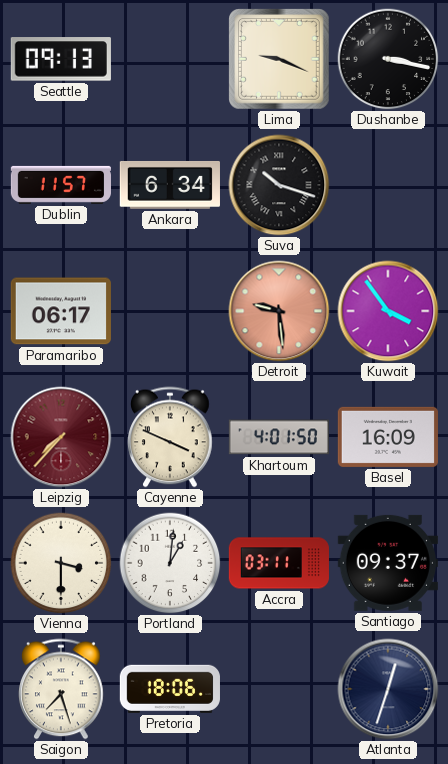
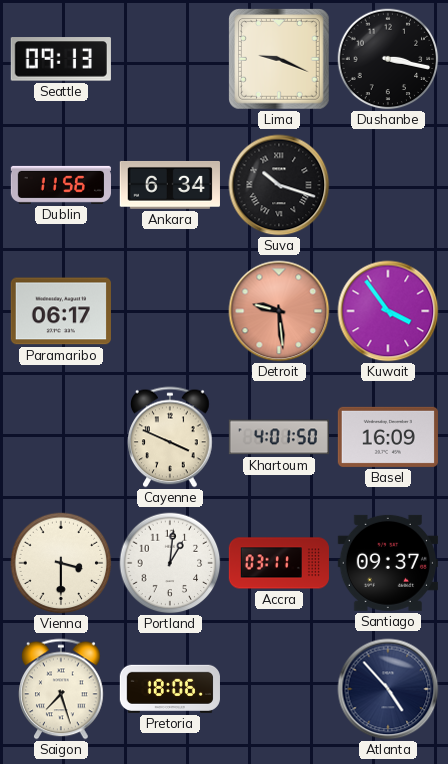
Dublin: 11:57 -> 11:56 (60, 185)
Leipzig: 7:37 -> none (61, 437)
Atlanta: 12:33 -> 4:53 (388, 689)
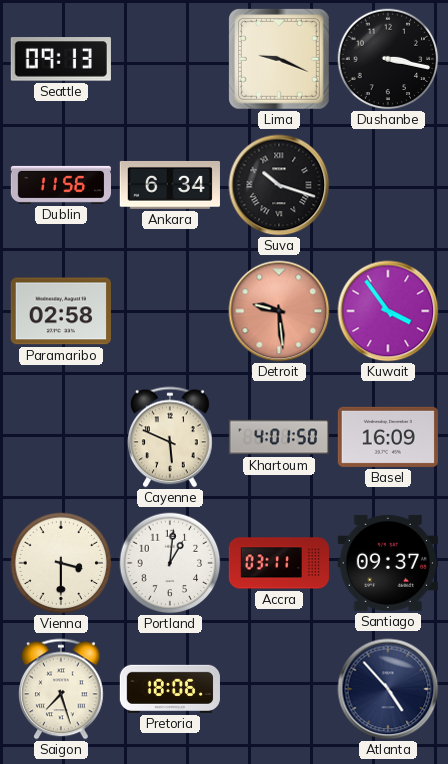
Paramaribo: 06:17 -> 02:58 (61, 311)
Cayenne: 3:49 -> 5:49 (170, 437)
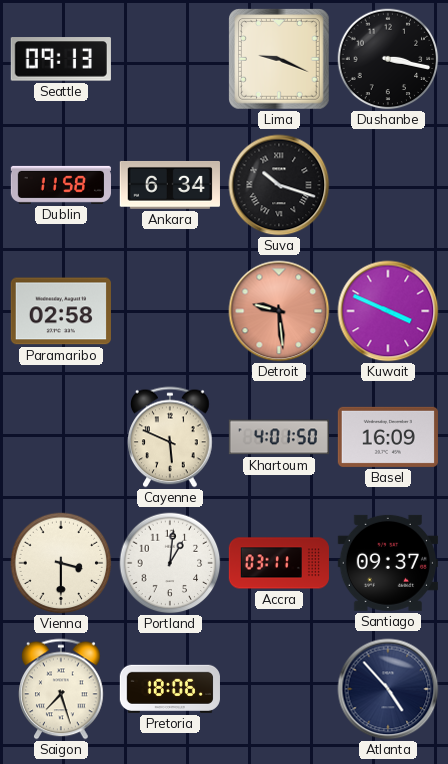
Dublin: 11:56 -> 11:58 (60, 185)
Kuwait: 3:54 -> 3:49 (388, 311)
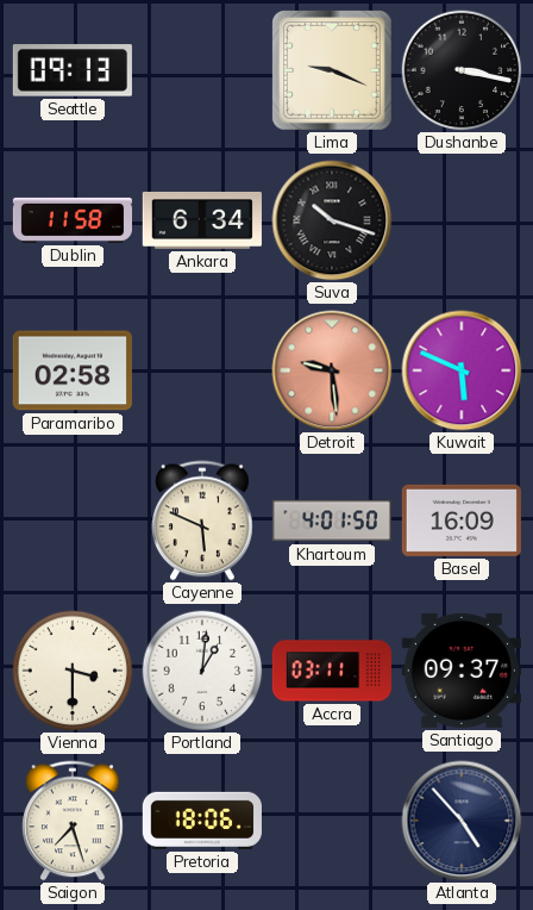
Kuwait: 3:49 -> 5:49 (462, 370)
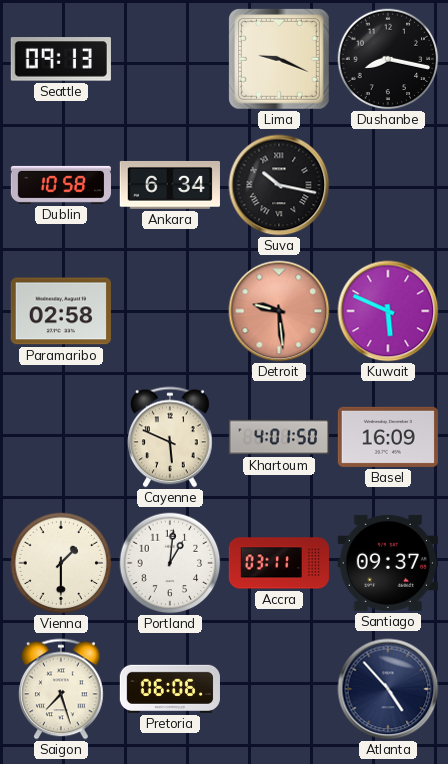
Dushanbe: 3:17 -> 8:17 (388, 59)
Dublin: 11:58 -> 10:58 (60, 185)
Suva: 10:18 -> 10:17 (279, 185)
Vienna: 3:30 -> 1:30 (61, 563)
Pretoria: 18:06 -> 06:06 (170, 689)
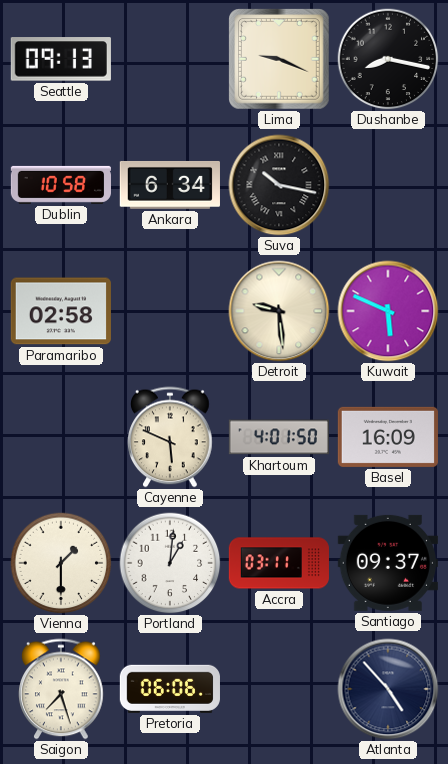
Detroit dial: salmon -> cream (279, 311)
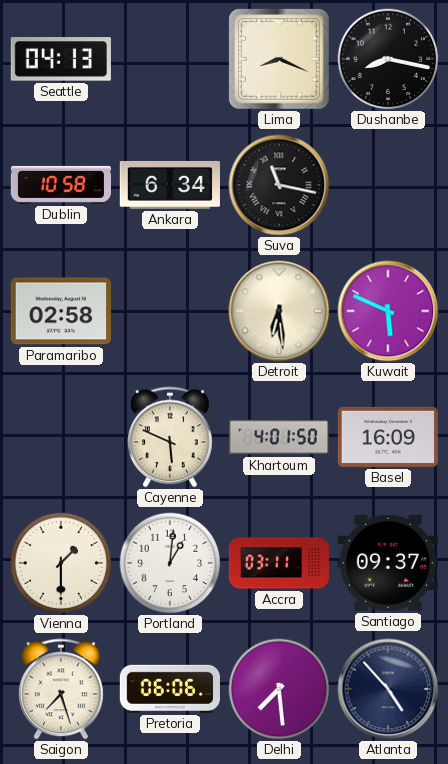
Seattle: 09:13 -> 04:13 (61, 59)
Lima: 9:19 -> 8:19 (280, 60)
Suva: 10:17 -> 11:17 (279, 185)
Detroit: 9:29 -> 6:29 (279, 311)
Delhi: none -> 7:29 (279, 689)
